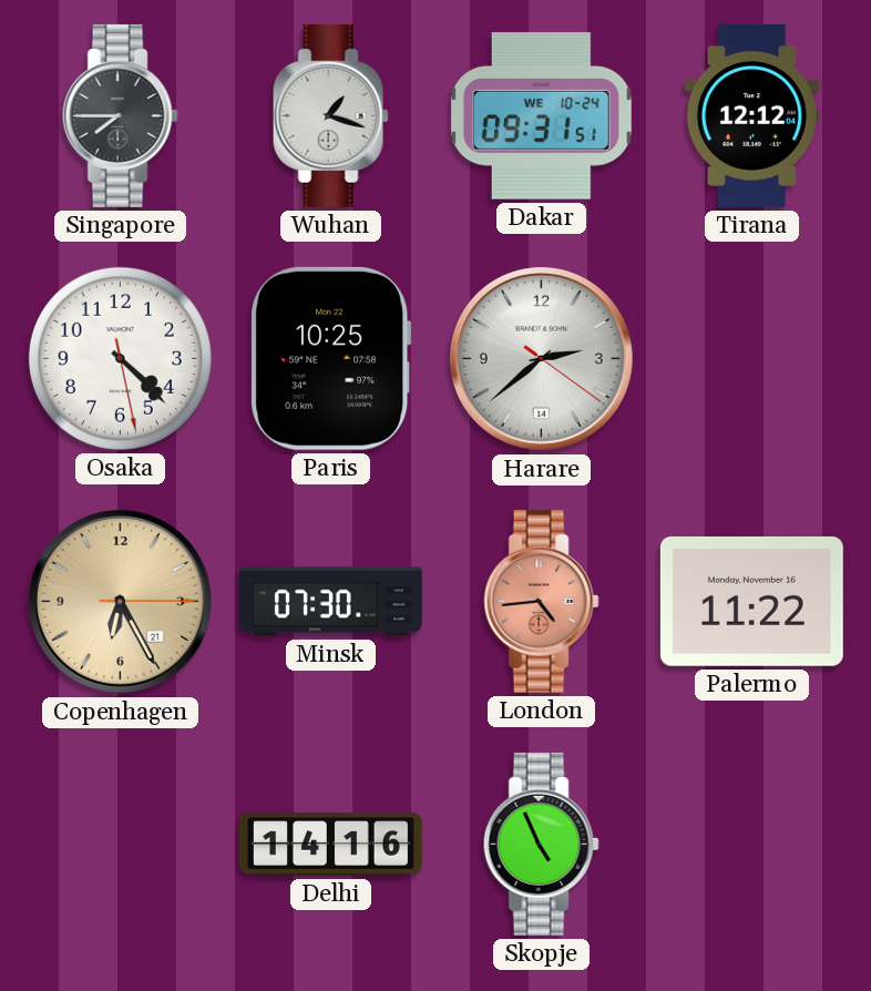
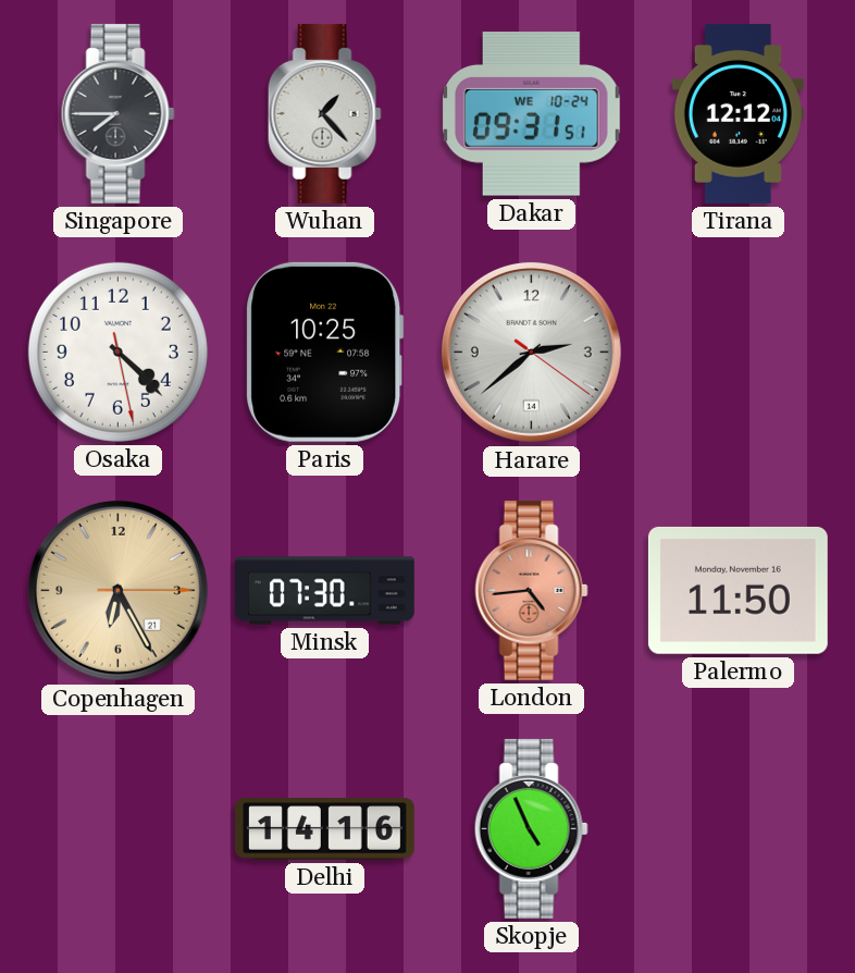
Wuhan: 1:18 -> 1:23 (324, 113)
Palermo: 11:22 -> 11:50 (738, 590)
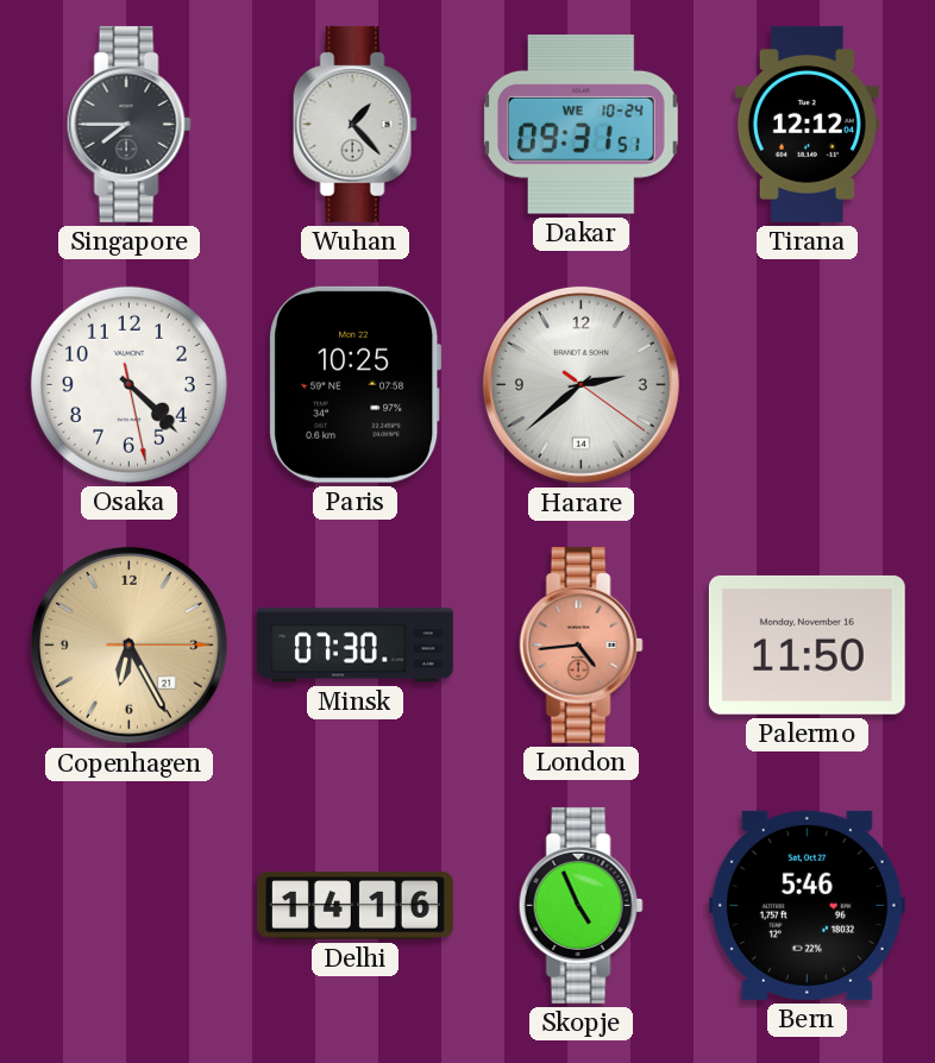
Bern: none -> 5:46 (807, 905)
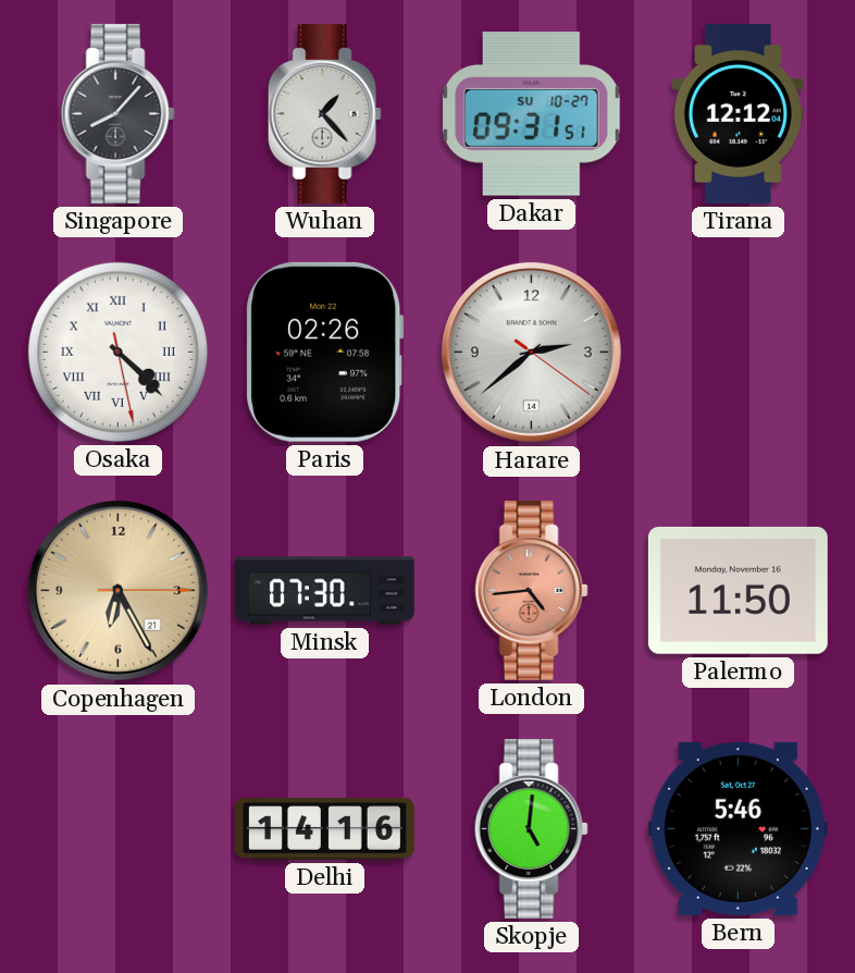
Singapore: 7:45 -> 8:07 (117, 113)
Dakar date: WE 10-24 -> SU 10-27 (531, 114)
Osaka numerals: Arabic -> Roman (117, 352)
Paris: 10:25 -> 02:26 (325, 352)
Skopje: 4:56 -> 5:01 (531, 828)
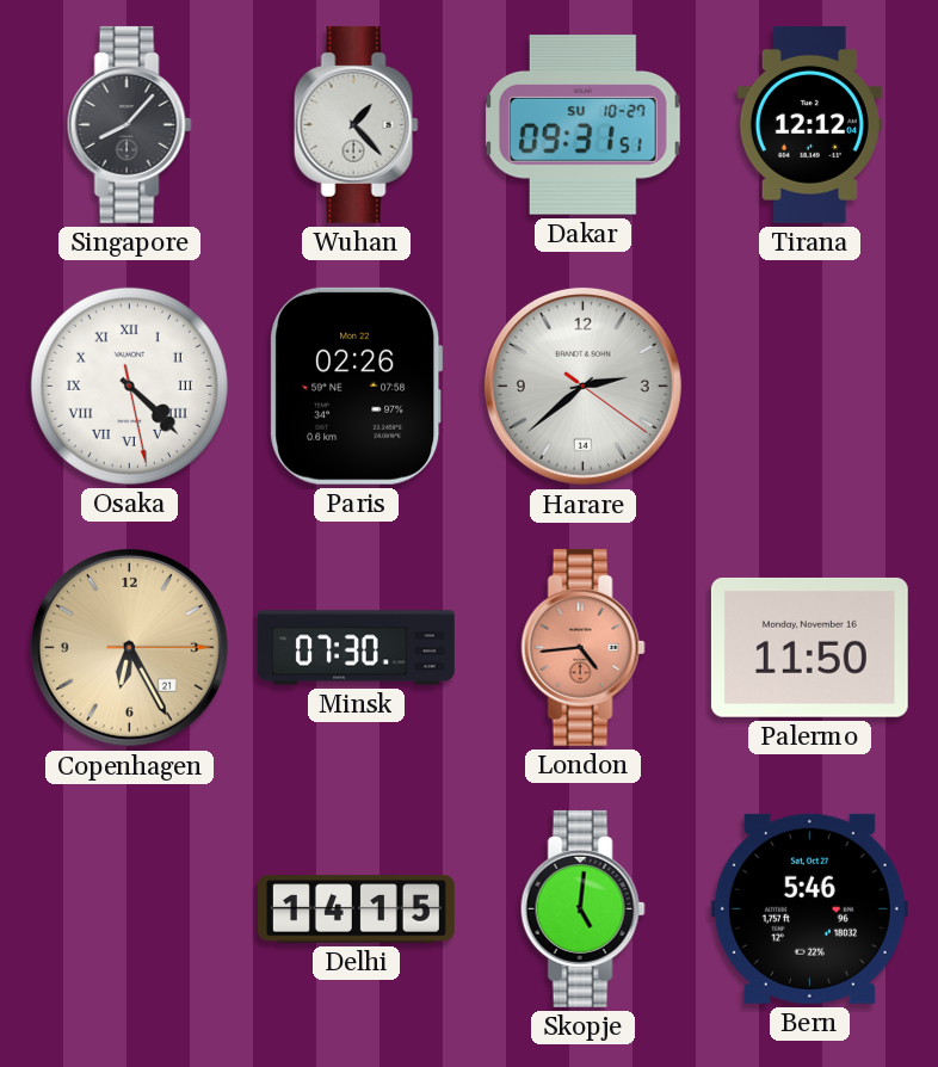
Delhi: 14:16 -> 14:15 (356, 909)
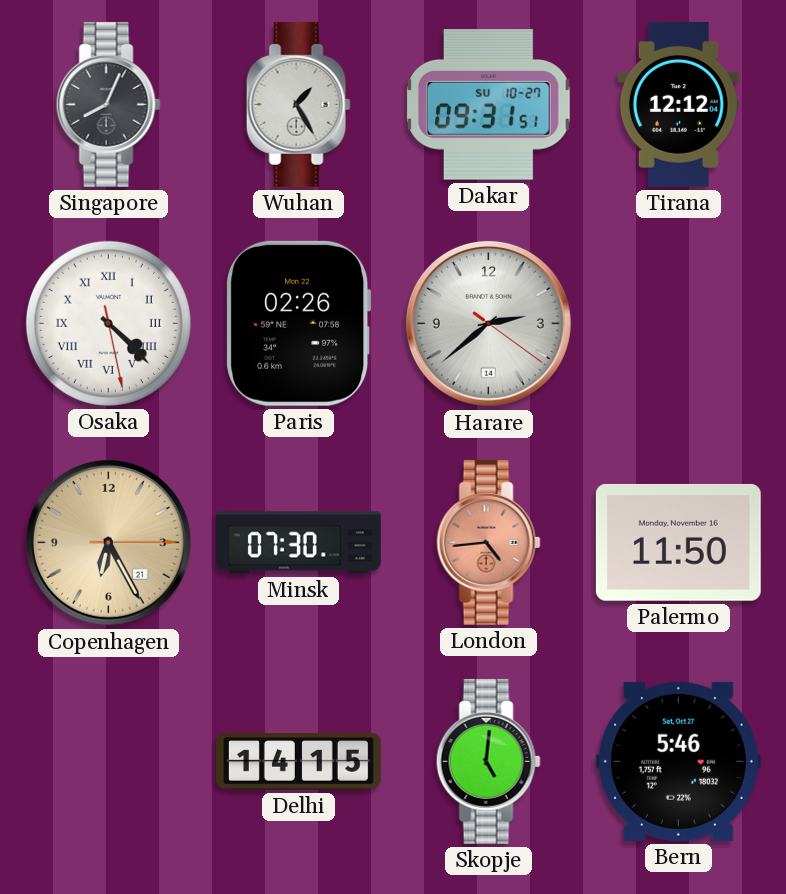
Singapore: 8:07 -> 8:04 (108, 104)
Wuhan: 1:23 -> 1:25 (298, 104)
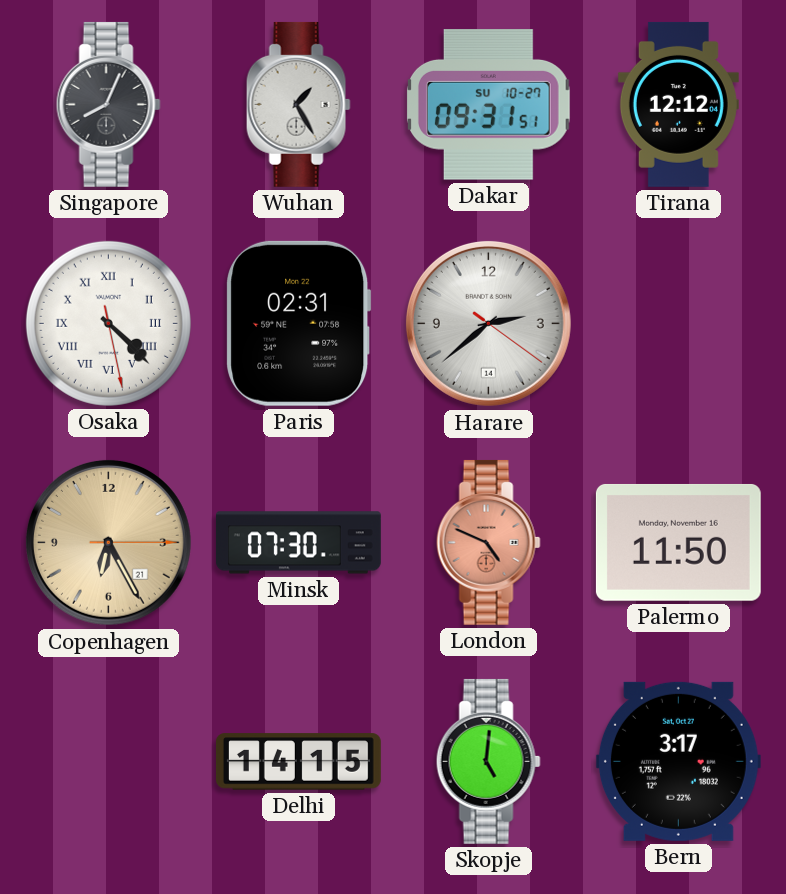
Paris: 02:26 -> 02:31 (299, 323)
London: 4:44 -> 4:49 (488, 542)
Bern: 5:46 -> 3:17 (678, 761)
